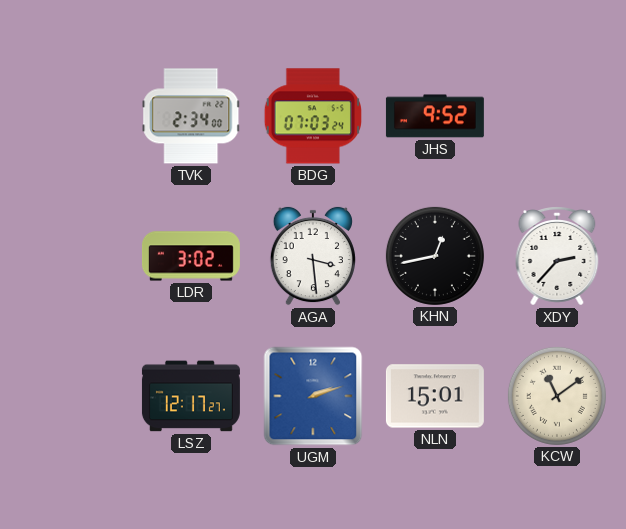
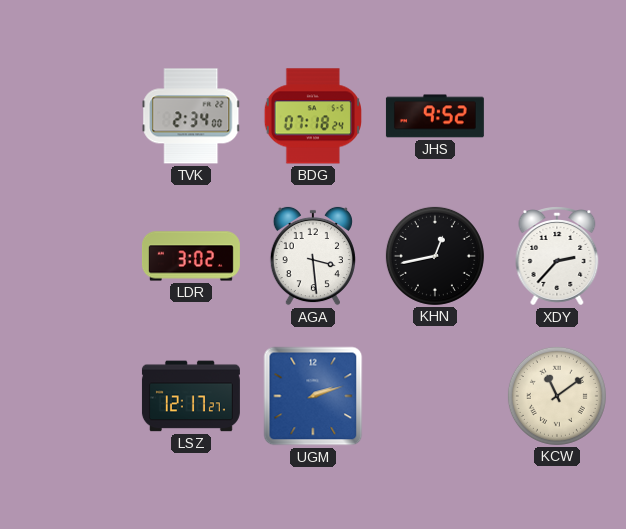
BDG: 07:03 -> 07:18 (312, 116)
NLN: 15:01 -> none (435, 396)
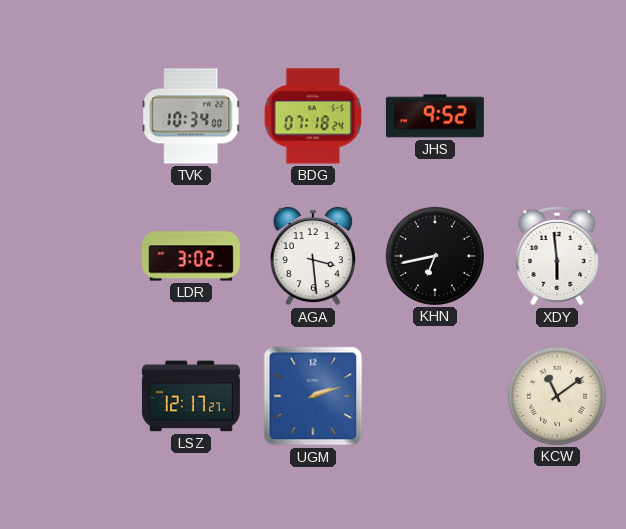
TVK: 2:34 -> 10:34 (191, 116)
KHN: 12:43 -> 6:43 (435, 256)
XDY: 2:37 -> 5:59 (557, 256)
